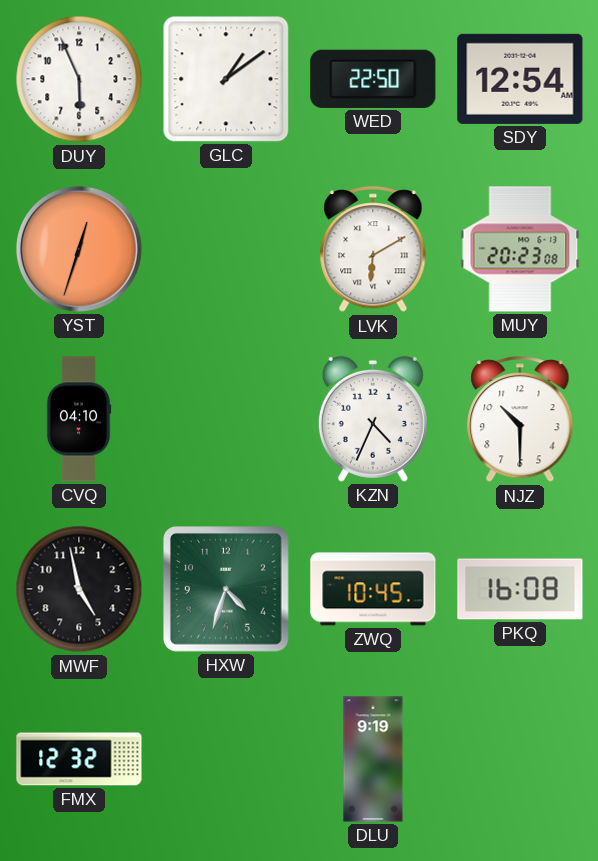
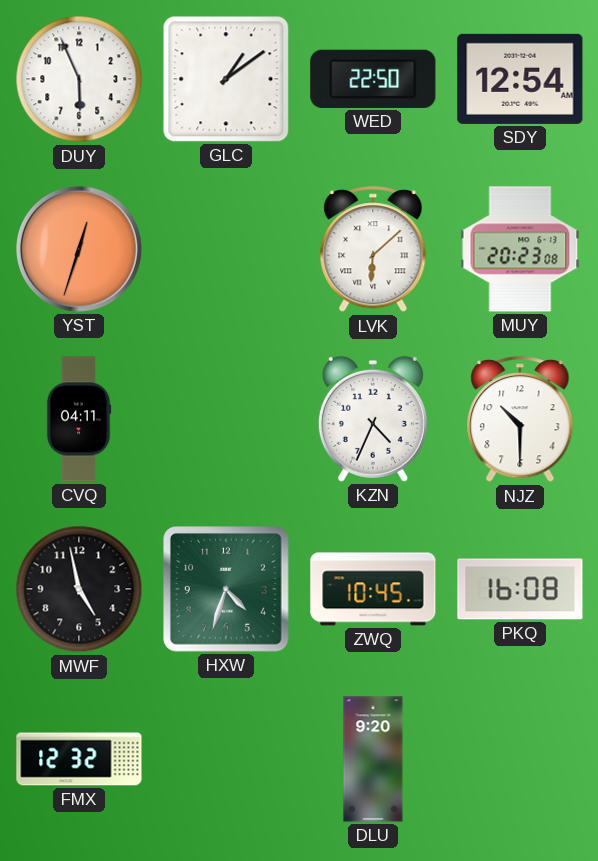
LVK: 6:10 -> 6:08 (373, 250)
CVQ: 04:10 -> 04:11 (79, 419)
DLU: 9:19 -> 9:20 (373, 759)
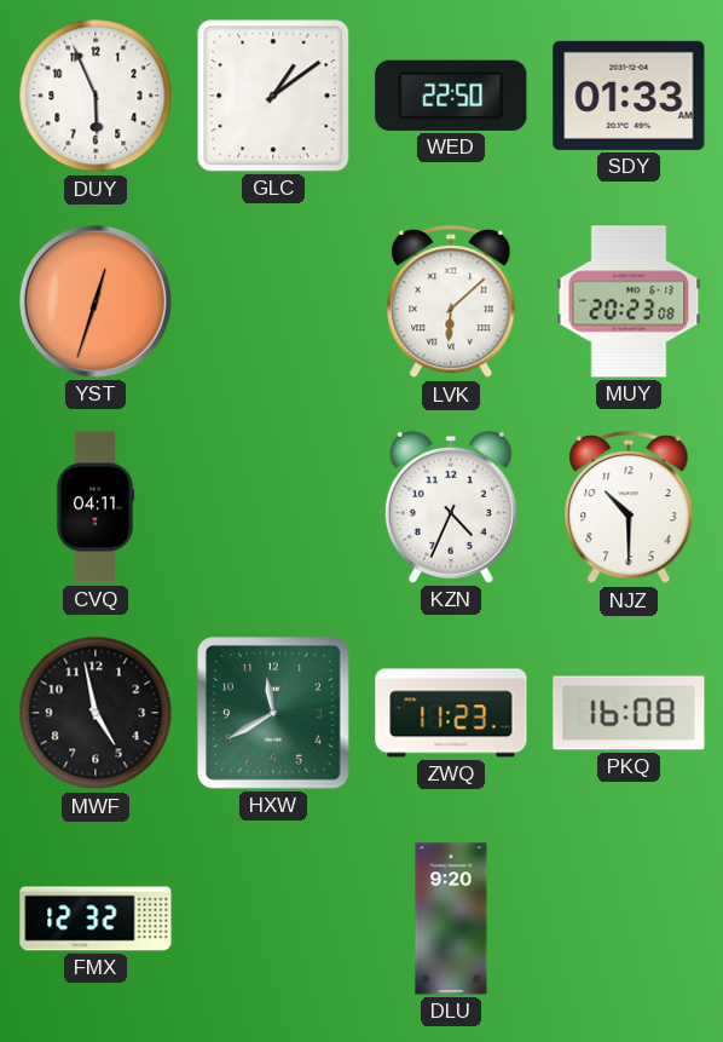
SDY: 12:54 -> 01:33 (629, 96)
HXW: 4:33 -> 11:40 (274, 714)
ZWQ: 10:45 -> 11:23 (451, 713)
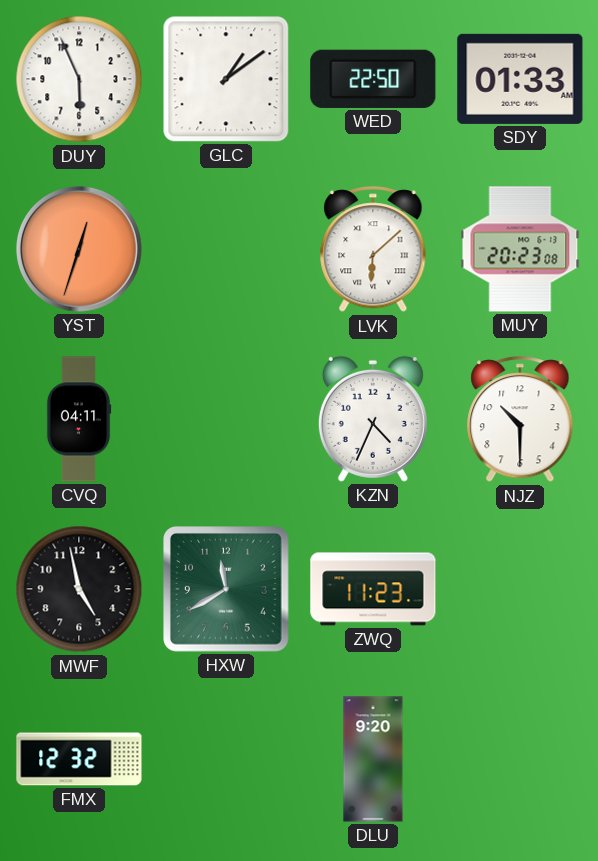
PKQ: 16:08 -> none (629, 713)
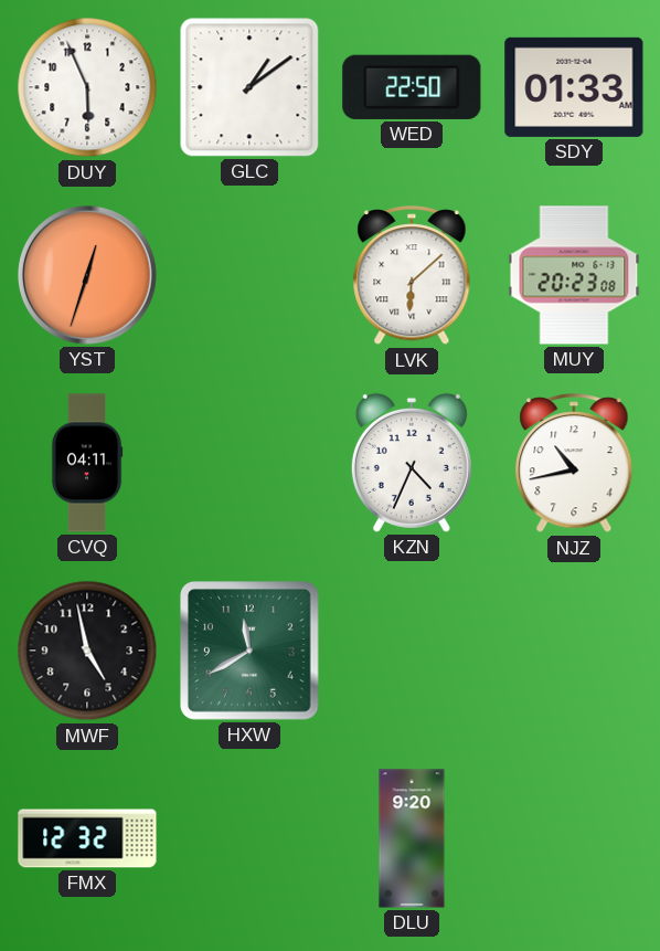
NJZ: 10:30 -> 10:43 (574, 464)
ZWQ: 11:23 -> none (373, 589)
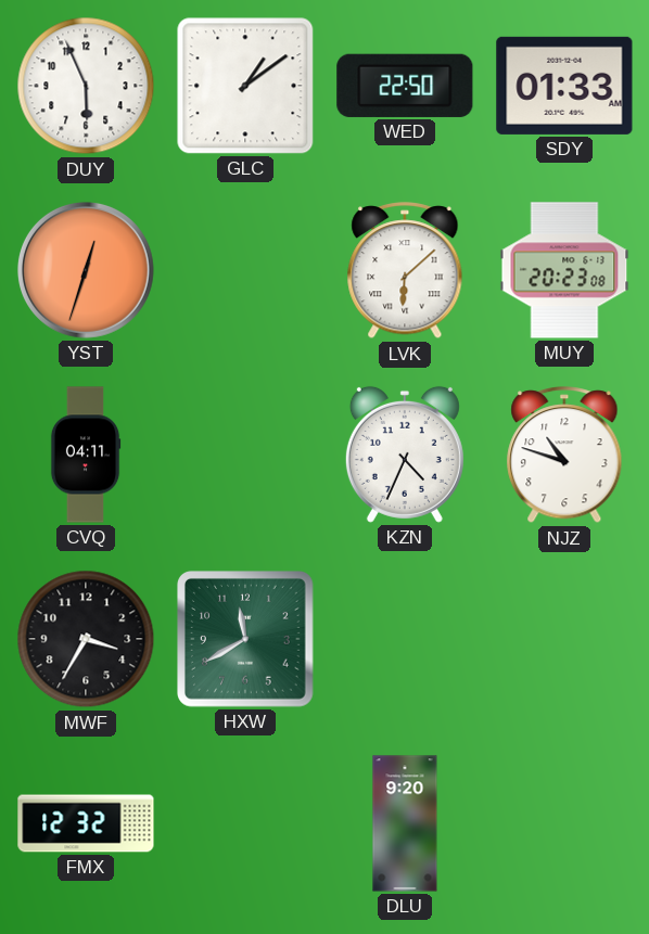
NJZ: 10:43 -> 10:48 (564, 456)
MWF: 4:58 -> 3:35 (86, 639)
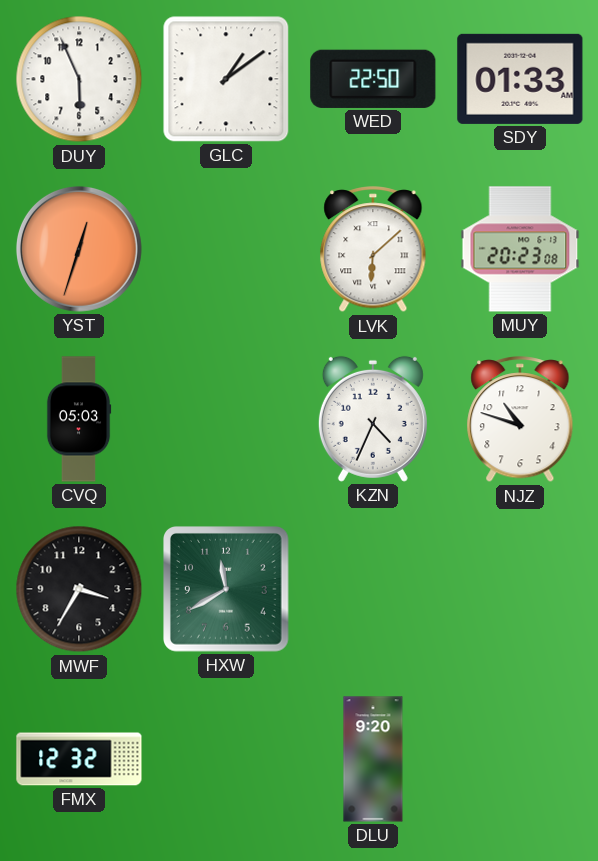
CVQ: 04:11 -> 05:03 (79, 419)
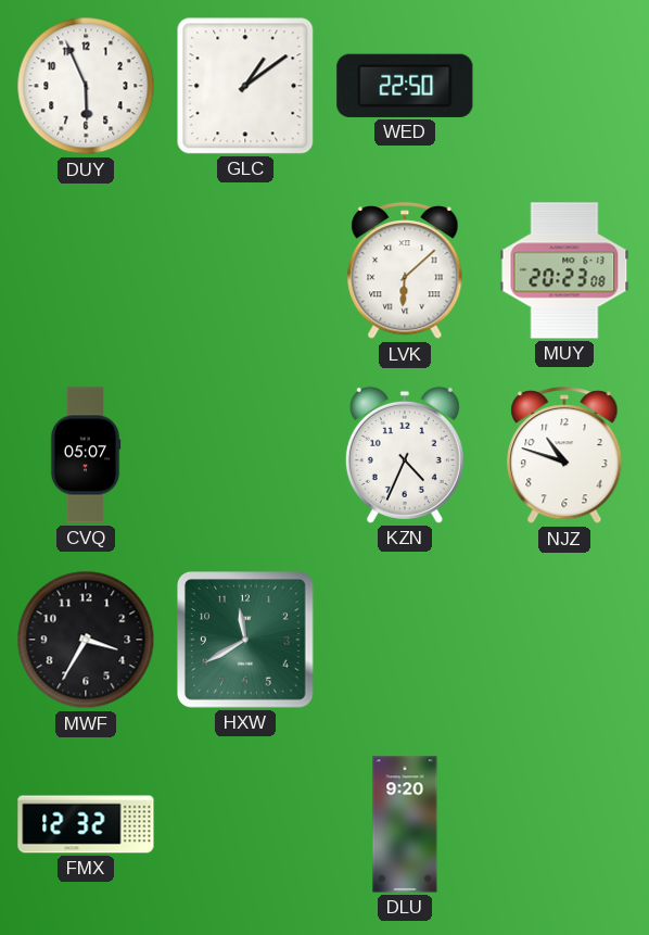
SDY: 01:33 -> none (520, 79)
YST: 12:33 -> none (79, 249)
CVQ: 05:03 -> 05:07 (86, 455)
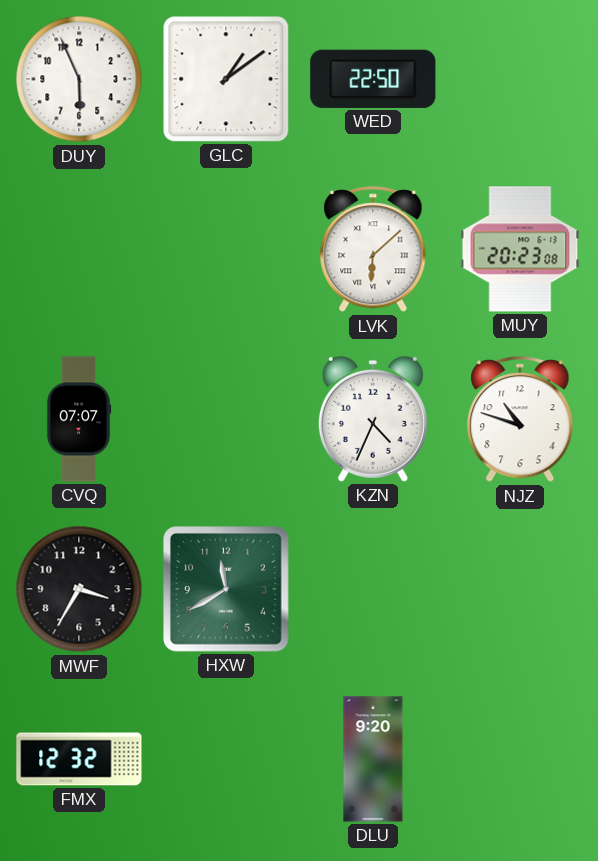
CVQ: 05:07 -> 07:07 (79, 419)
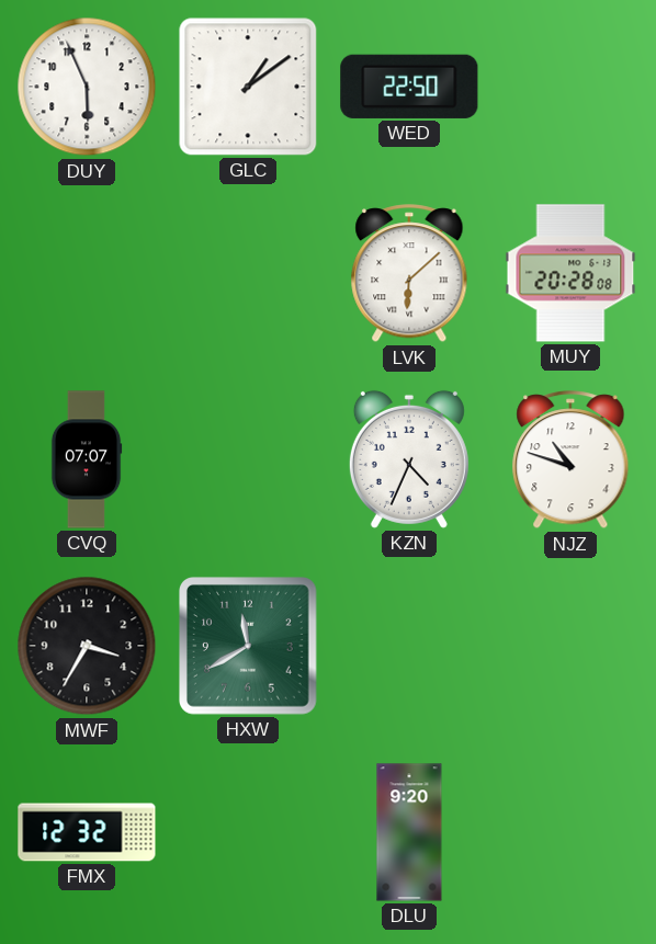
MUY: 20:23 -> 20:28 (570, 273)
